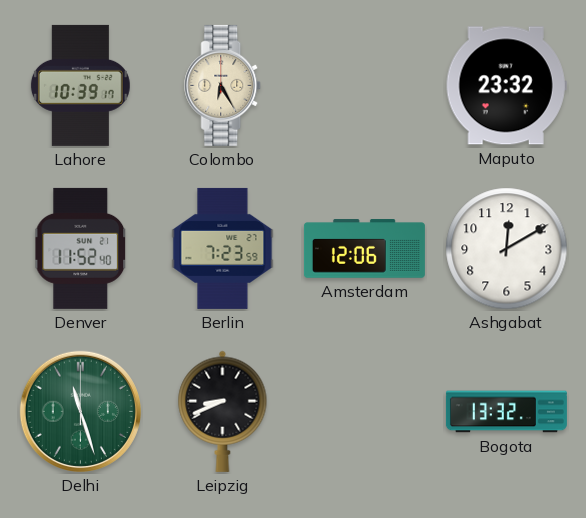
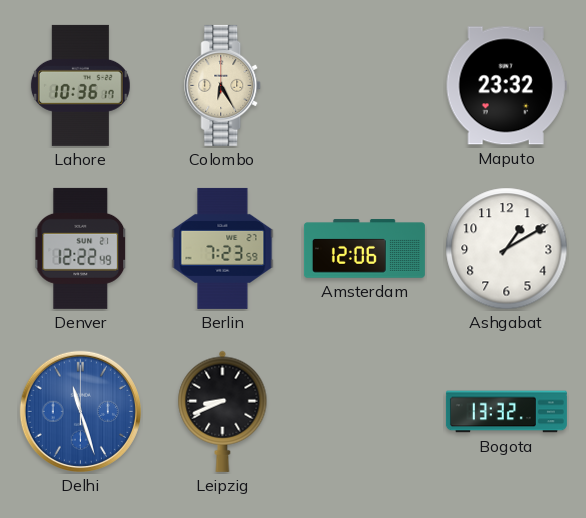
Lahore: 10:39 -> 10:36 (80, 85)
Denver: 11:52 -> 12:22 (81, 248)
Ashgabat: 12:10 -> 1:10 (507, 249)
Delhi dial: green -> blue (80, 411)
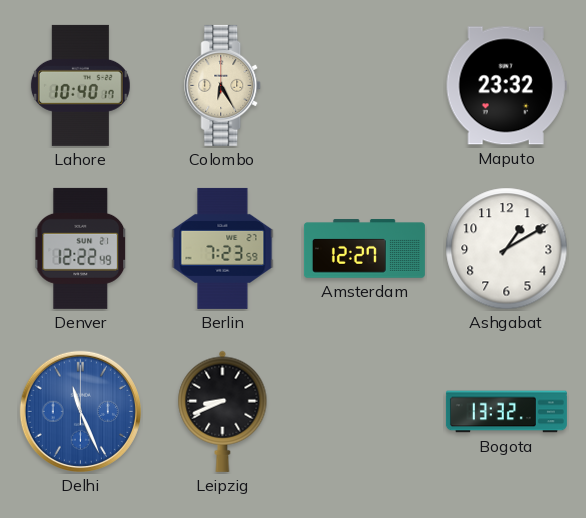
Lahore: 10:36 -> 10:40 (80, 85)
Amsterdam: 12:06 -> 12:27 (364, 249)
Delhi: 11:27 -> 11:26 (80, 411)
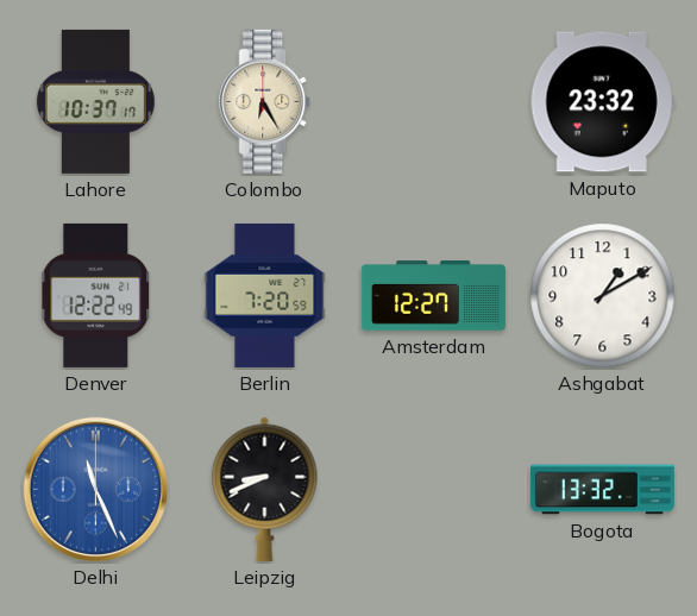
Lahore: 10:40 -> 10:37 (95, 101)
Berlin: 7:23 -> 7:20 (265, 295)
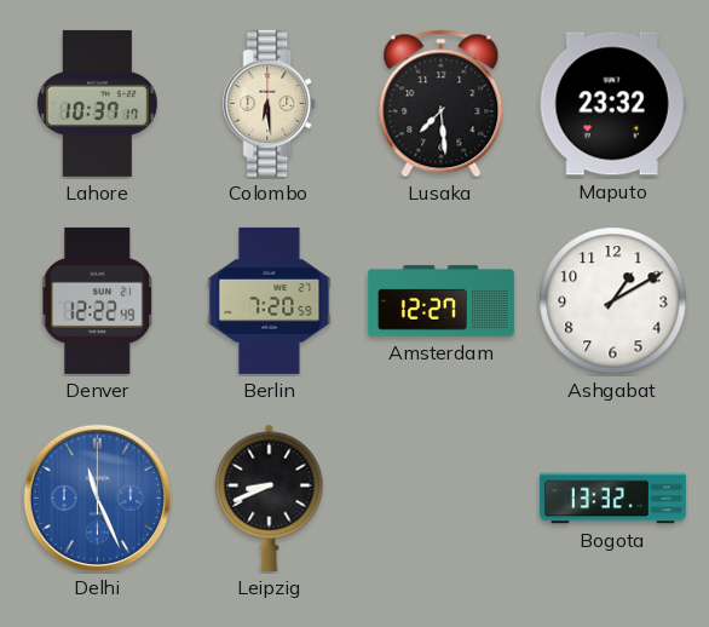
Colombo: 6:25 -> 6:29 (270, 103)
Lusaka: none -> 7:29 (442, 104)
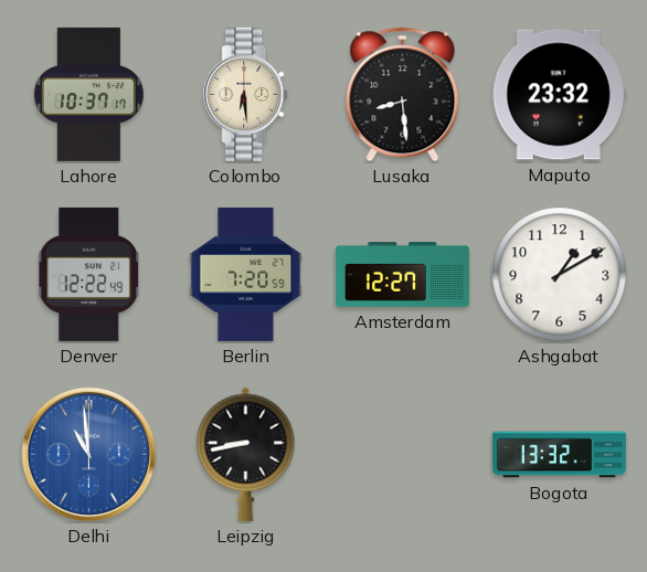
Lusaka: 7:29 -> 8:29 (403, 95)
Delhi: 11:26 -> 10:59 (88, 454)
Leipzig: 8:41 -> 8:43 (246, 454)
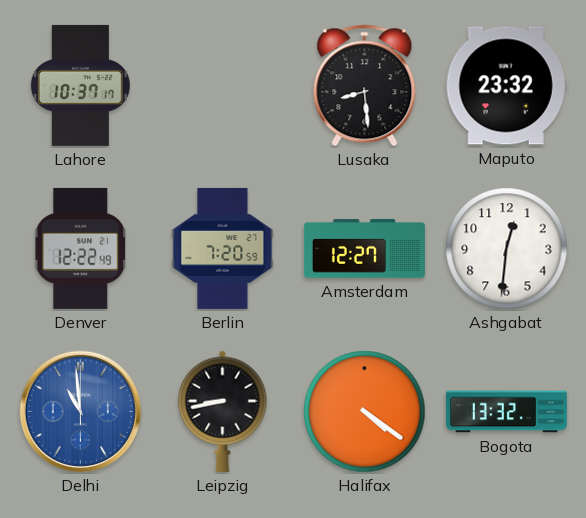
Colombo: 6:29 -> none (246, 94)
Ashgabat: 1:10 -> 12:31 (507, 249)
Halifax: none -> 4:21 (365, 412)
